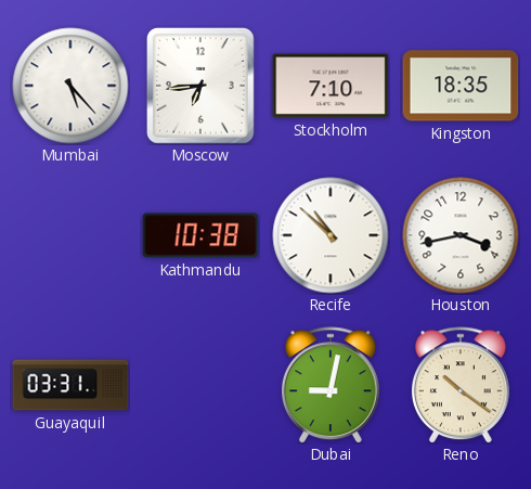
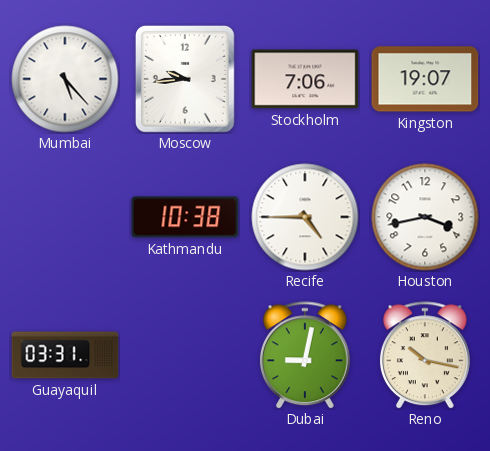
Moscow: 6:44 -> 9:44 (185, 79)
Stockholm: 7:10 -> 7:06 (305, 79)
Kingston: 18:35 -> 19:07 (425, 79)
Recife: 10:52 -> 4:45 (305, 217)
Reno: 10:21 -> 10:17 (425, 355)
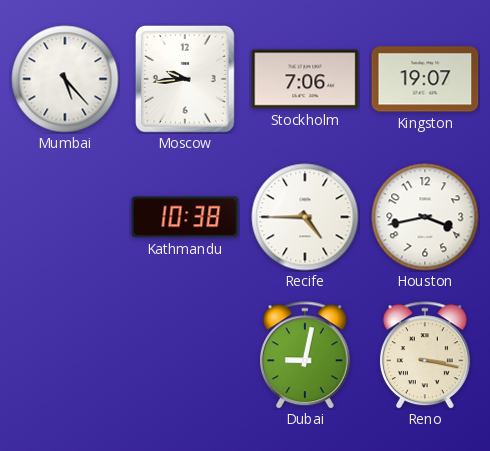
Guayaquil: 03:31 -> none (65, 355)
Reno: 10:17 -> 3:17 (425, 355)
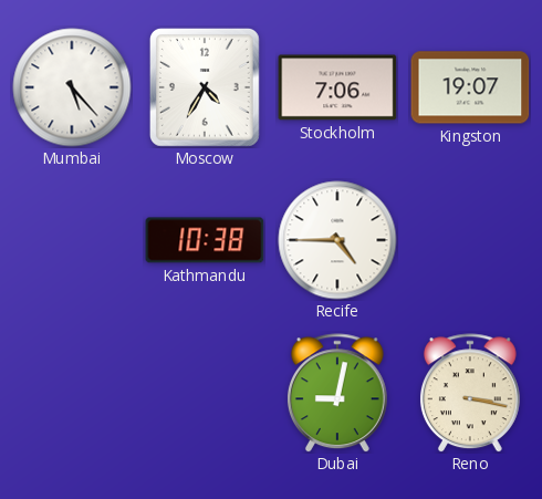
Moscow: 9:44 -> 4:35 (205, 87)
Houston: 3:43 -> none (425, 217)
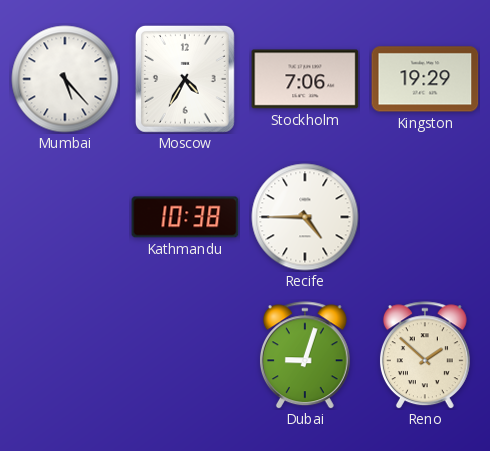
Kingston: 19:07 -> 19:29 (425, 79)
Dubai: 9:02 -> 9:03 (305, 355)
Reno: 3:17 -> 1:52 (425, 355)
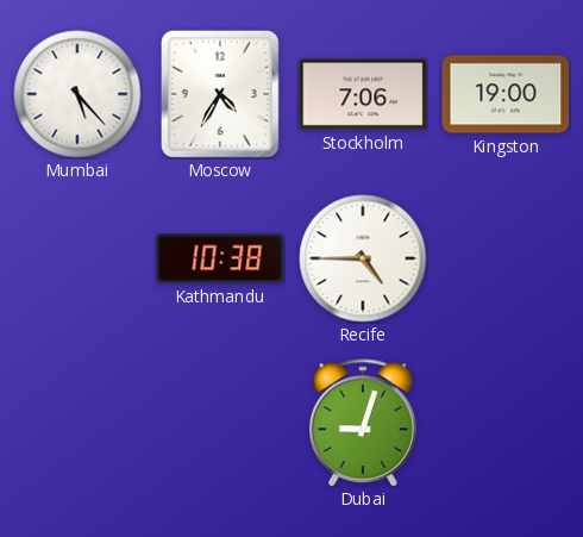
Kingston: 19:29 -> 19:00 (506, 94)
Reno: 1:52 -> none (425, 355)
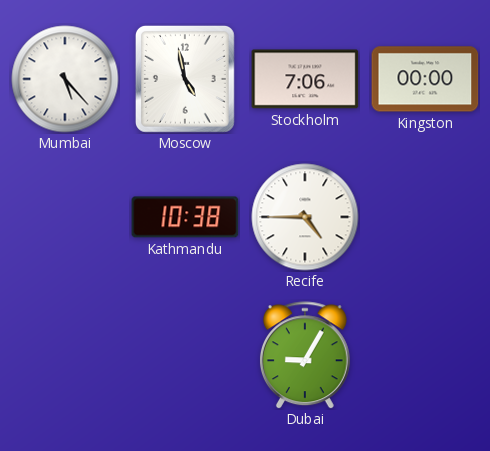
Moscow: 4:35 -> 4:58 (185, 79)
Kingston: 19:00 -> 00:00 (425, 79)
Dubai: 9:03 -> 9:05 (305, 355)
